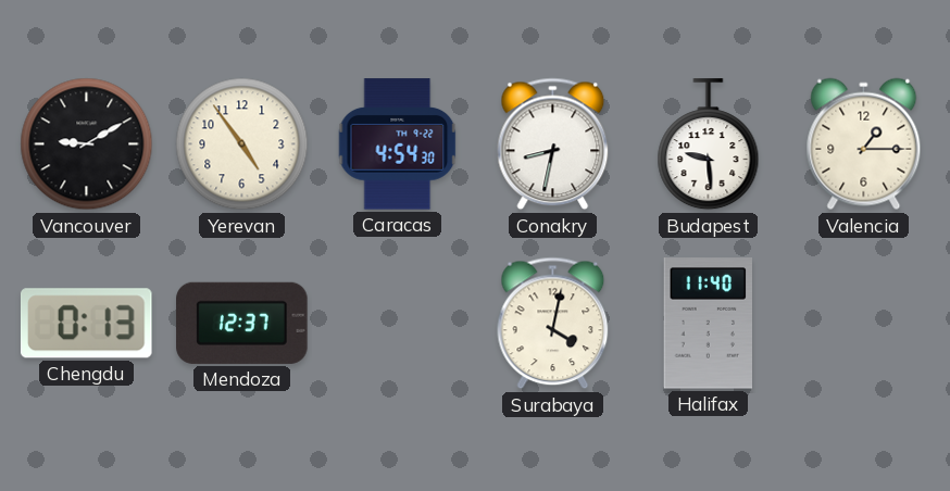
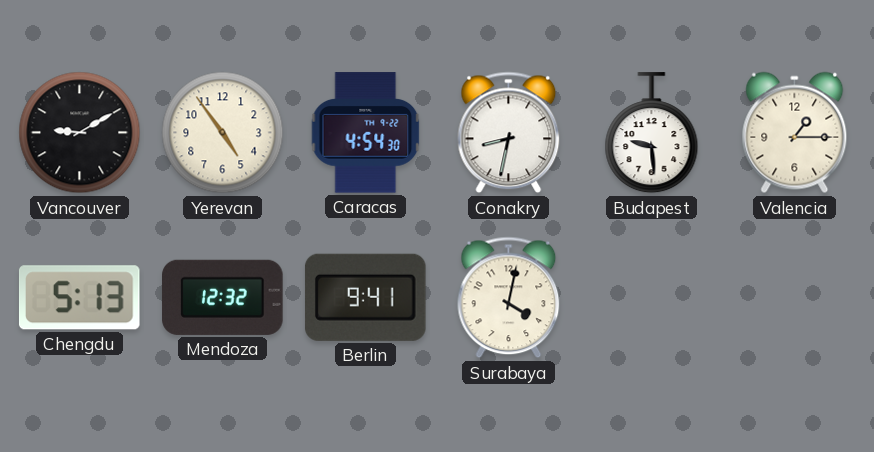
Chengdu: 0:13 -> 5:13 (79, 298)
Mendoza: 12:37 -> 12:32 (223, 297)
Berlin: none -> 9:41 (365, 297)
Halifax: 11:40 -> none (708, 324)
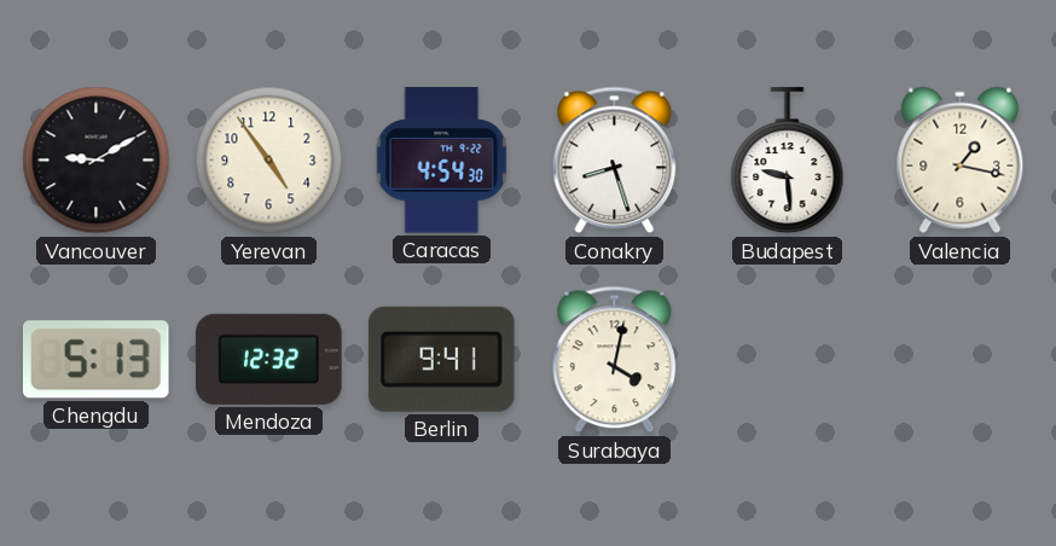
Conakry: 8:32 -> 8:27 (615, 161)
Valencia: 1:15 -> 1:17 (961, 161)
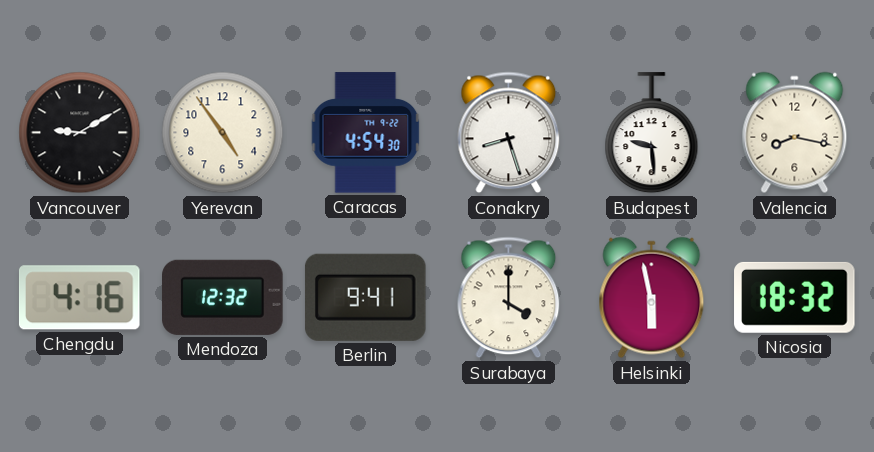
Valencia: 1:17 -> 8:17 (795, 133)
Chengdu: 5:13 -> 4:16 (79, 298)
Surabaya: 4:02 -> 4:00 (509, 298)
Helsinki: none -> 5:58 (652, 298)
Nicosia: none -> 18:32 (795, 297)
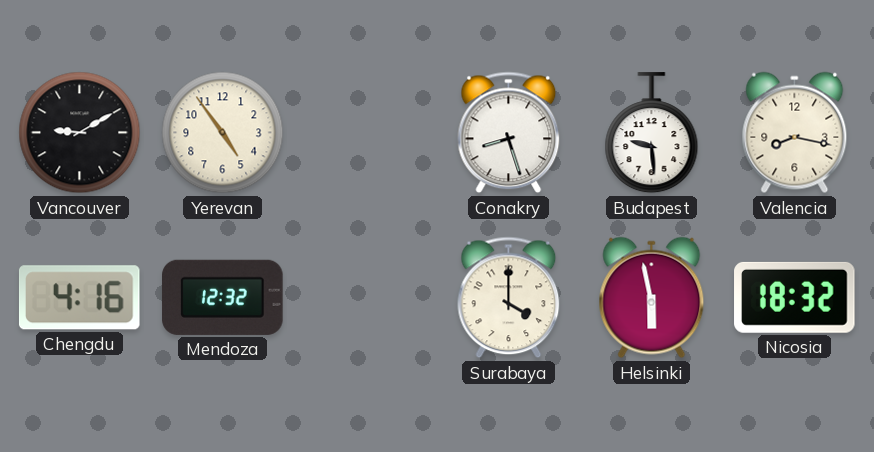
Caracas: 4:54 -> none (366, 133)
Berlin: 9:41 -> none (365, 297)
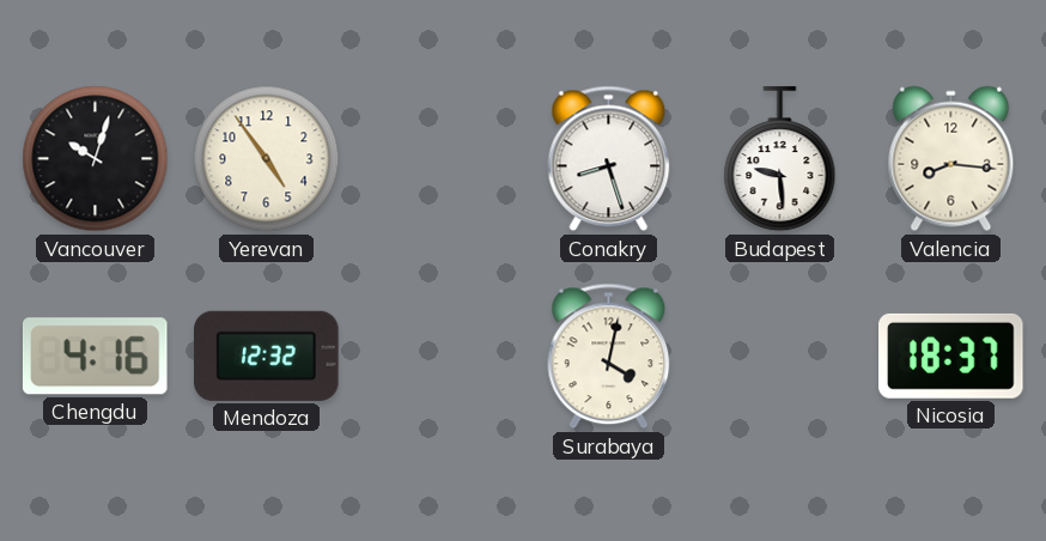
Vancouver: 9:10 -> 10:03 (96, 159)
Valencia: 8:17 -> 8:16 (951, 159)
Surabaya: 4:00 -> 4:02 (609, 357)
Helsinki: 5:58 -> none (652, 298)
Nicosia: 18:32 -> 18:37 (951, 355)
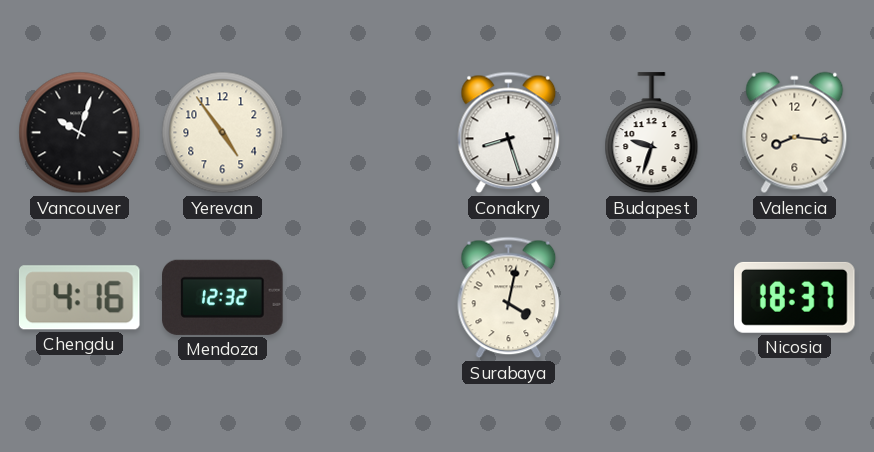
Budapest: 9:29 -> 9:33 (652, 133)
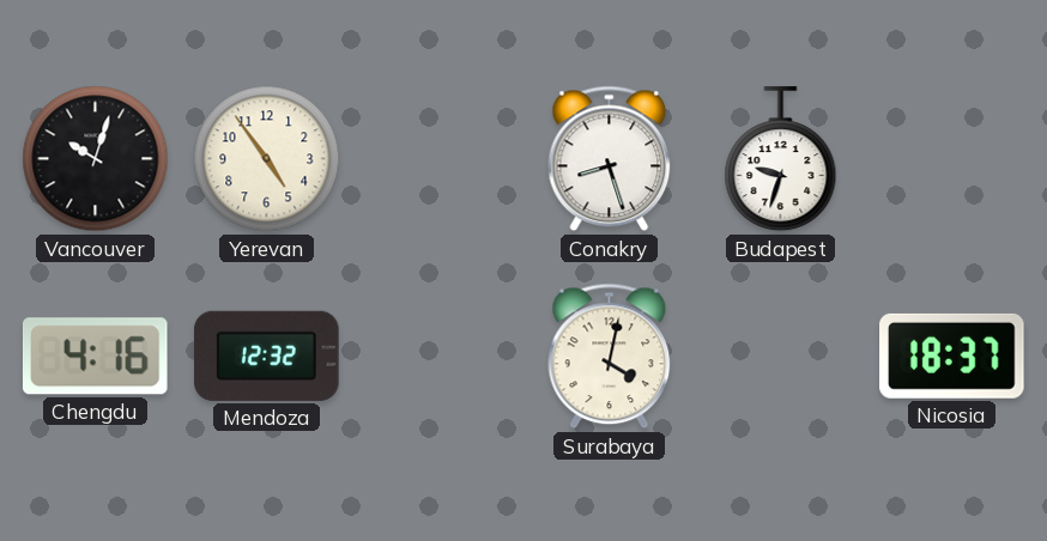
Valencia: 8:16 -> none (795, 133)
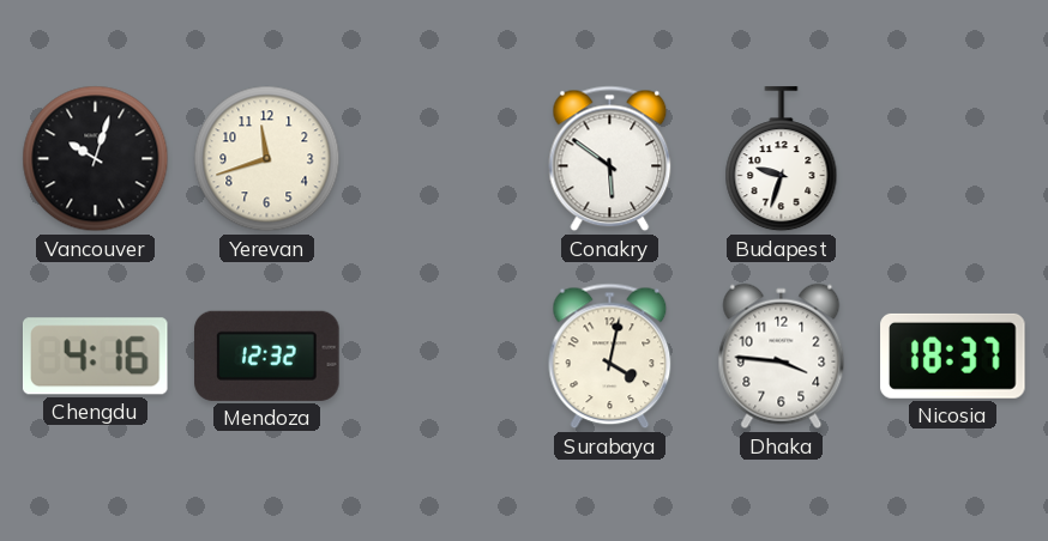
Yerevan: 4:54 -> 11:42 (267, 159)
Conakry: 8:27 -> 5:51 (610, 159)
Dhaka: none -> 3:46 (782, 357)
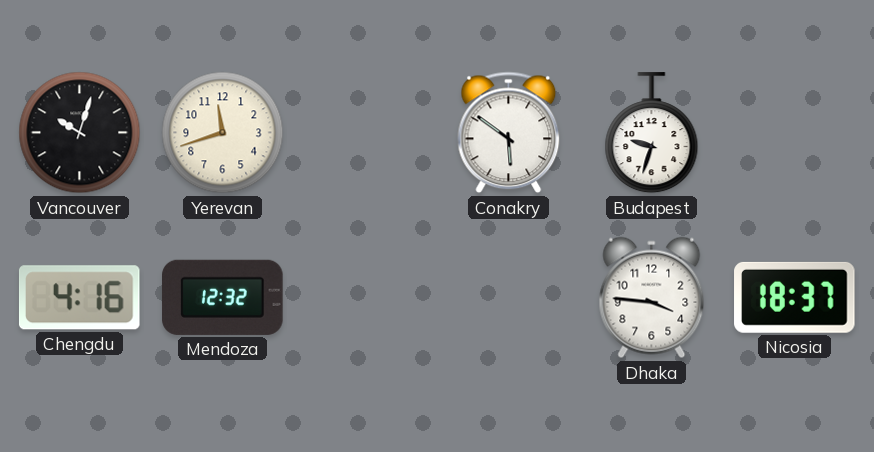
Surabaya: 4:02 -> none (610, 357)
